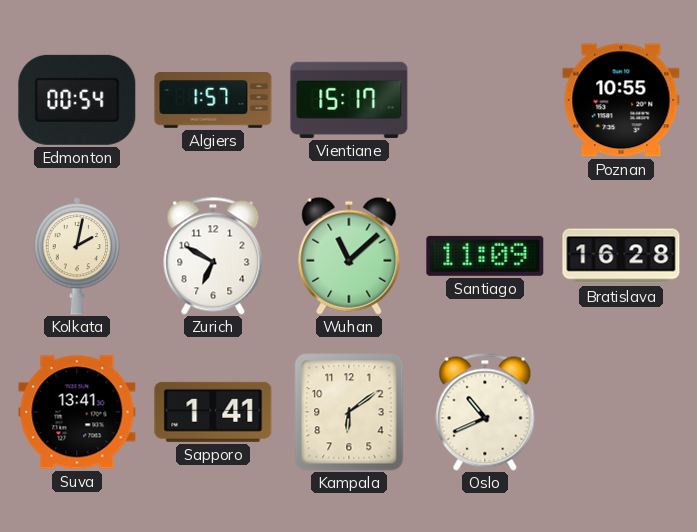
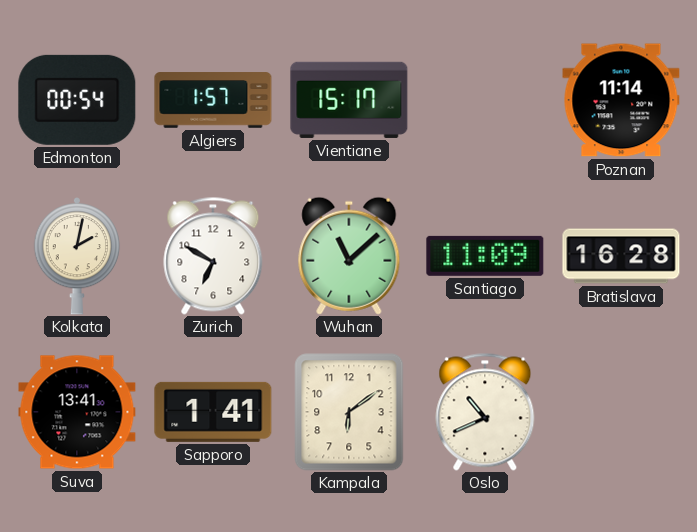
Poznan: 10:55 -> 11:14 (621, 100)
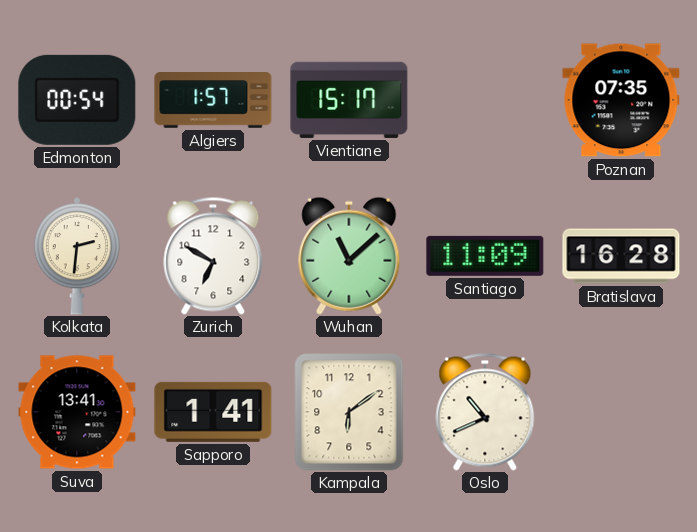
Poznan: 11:14 -> 07:35 (621, 100)
Kolkata: 2:02 -> 2:31 (77, 257)
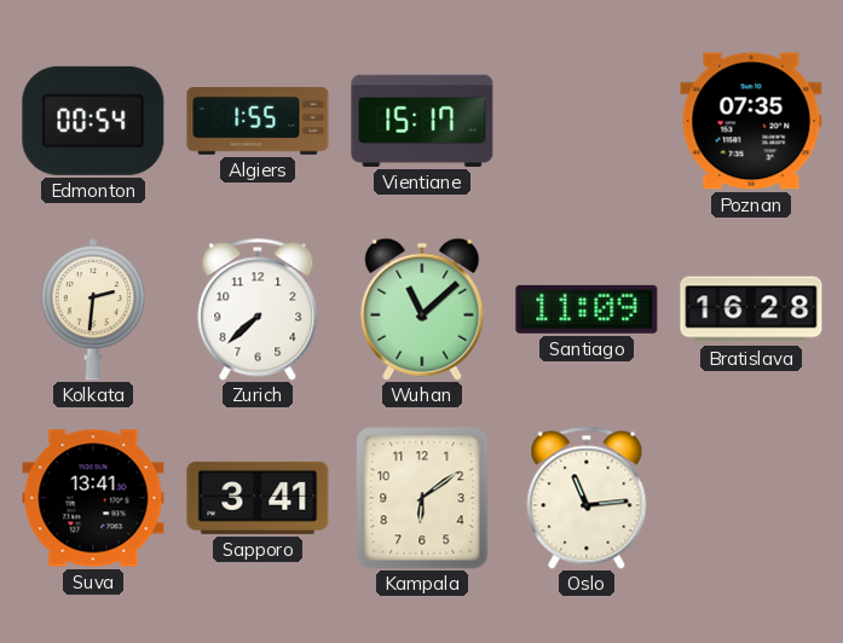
Algiers: 1:57 -> 1:55 (258, 121)
Zurich: 6:50 -> 7:38 (258, 309)
Sapporo: 1:41 -> 3:41 (258, 498)
Oslo: 10:41 -> 11:14 (587, 498)
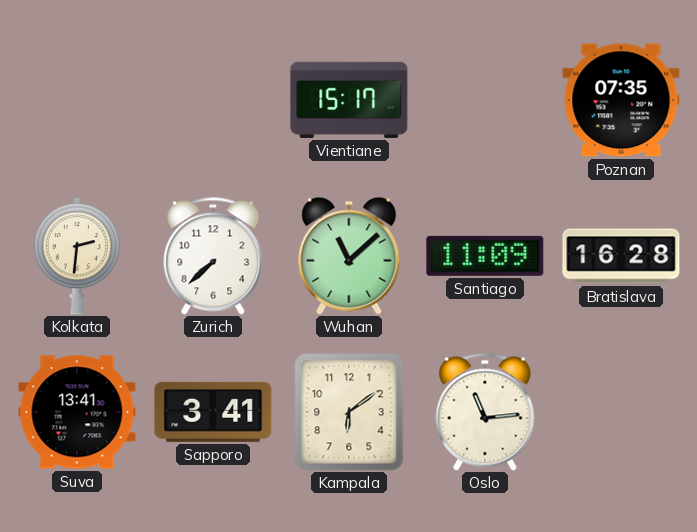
Edmonton: 00:54 -> none (93, 121)
Algiers: 1:55 -> none (258, 121)
